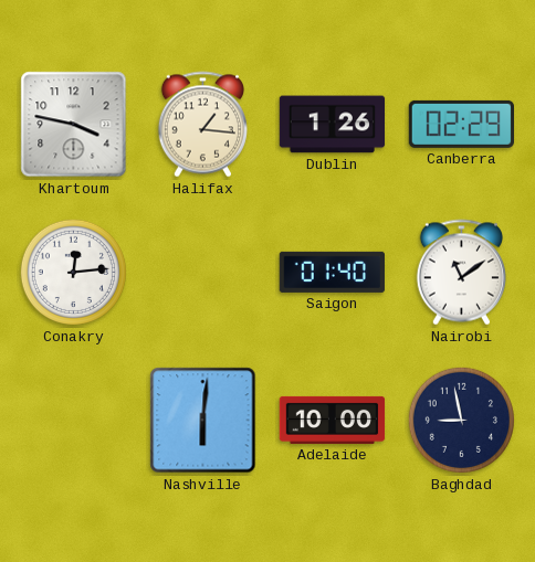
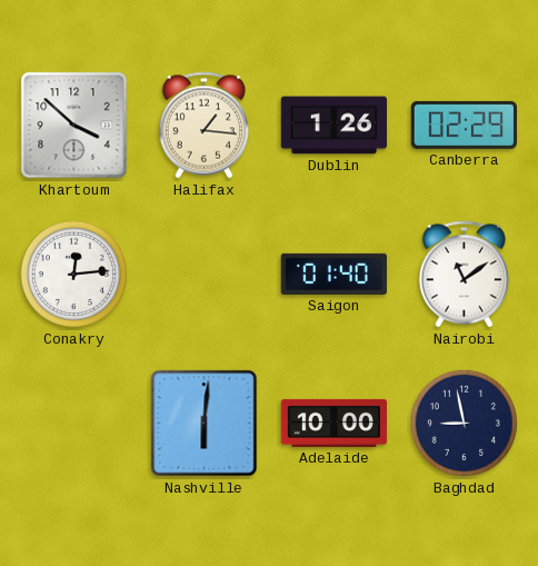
Khartoum: 3:47 -> 3:52 (74, 126)
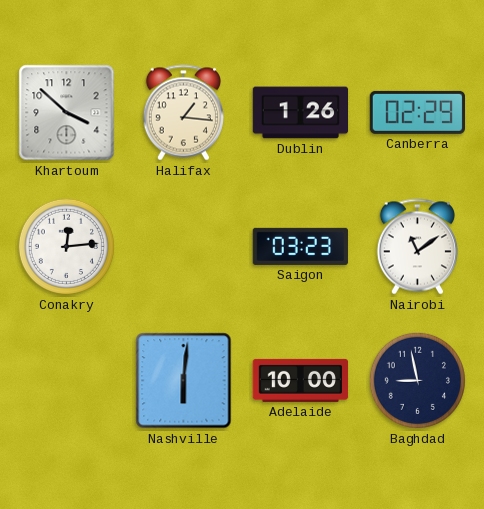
Saigon: 01:40 -> 03:23 (300, 246)
